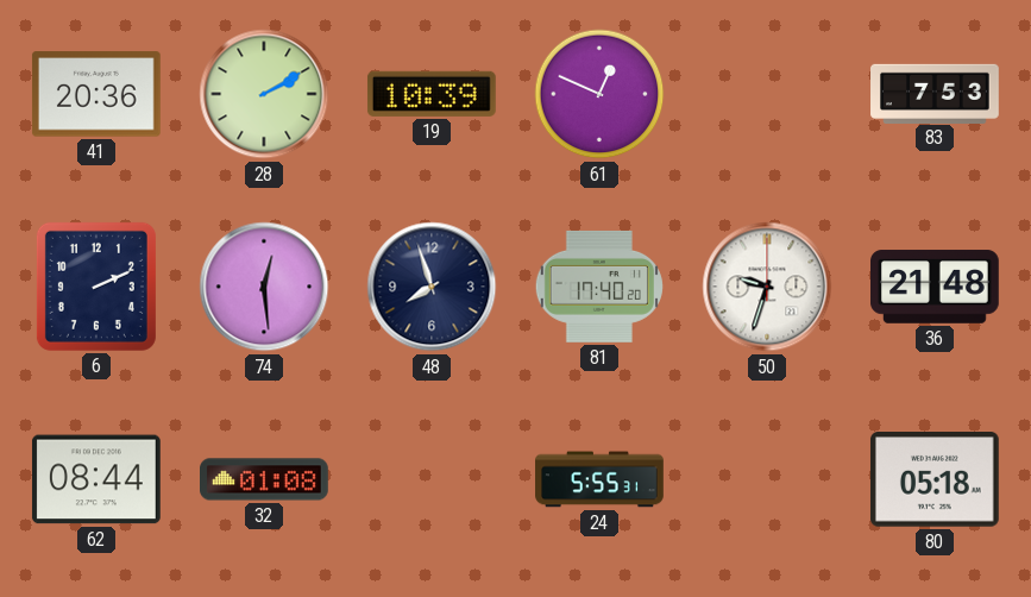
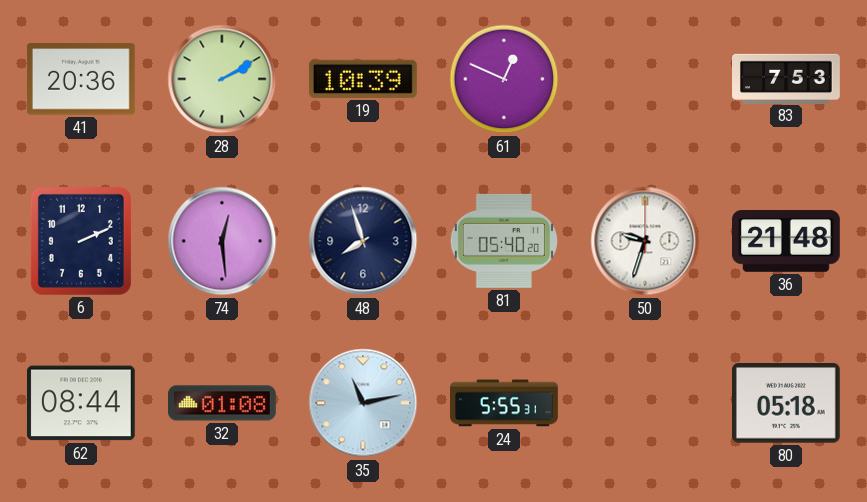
81: 17:40 -> 05:40 (504, 241)
35: none -> 11:13 (363, 403)
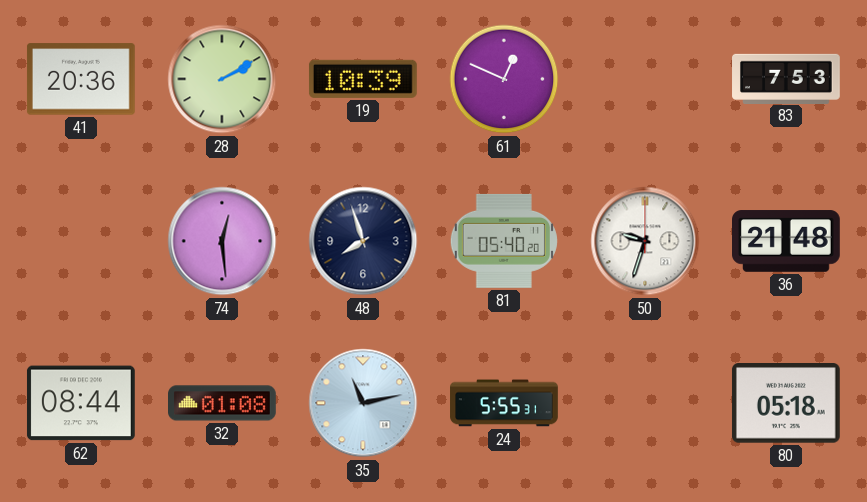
6: 2:11 -> none (81, 241)
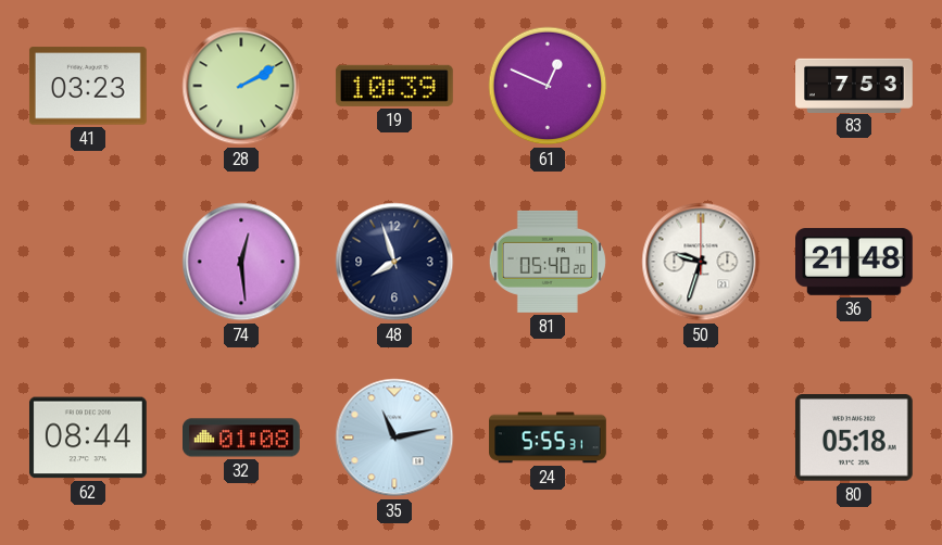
41: 20:36 -> 03:23 (88, 86)
